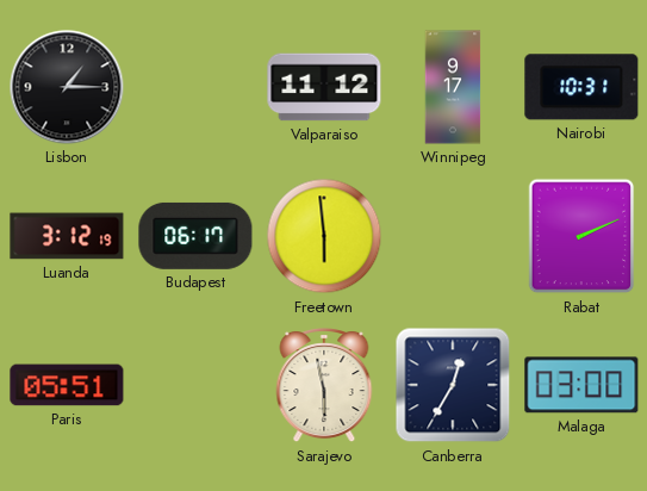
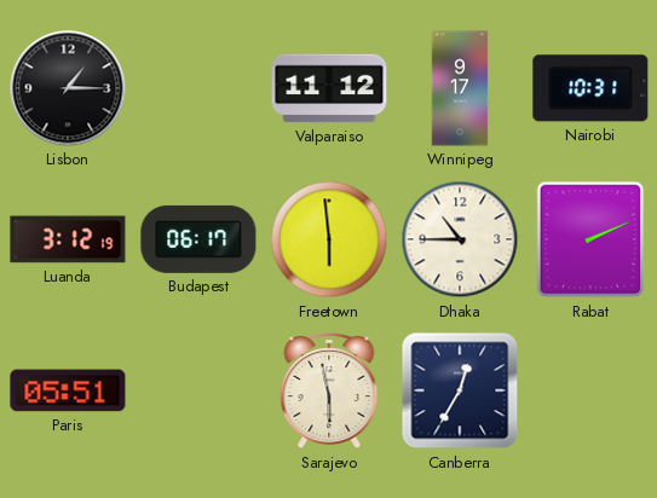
Dhaka: none -> 10:45 (460, 239)
Malaga: 03:00 -> none (581, 385)
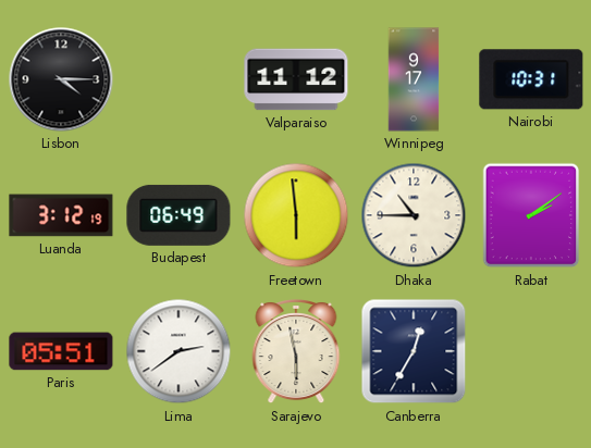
Lisbon: 1:15 -> 4:15 (61, 79)
Budapest: 06:17 -> 06:49 (178, 215)
Rabat: 2:11 -> 2:09 (531, 215)
Lima: none -> 2:39 (178, 351)
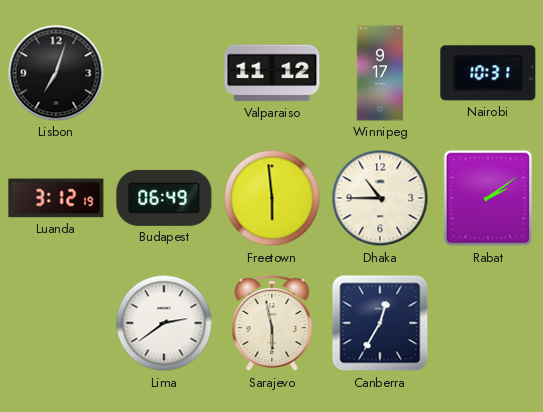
Lisbon: 4:15 -> 7:03 (56, 73)
Paris: 05:51 -> none (61, 351)
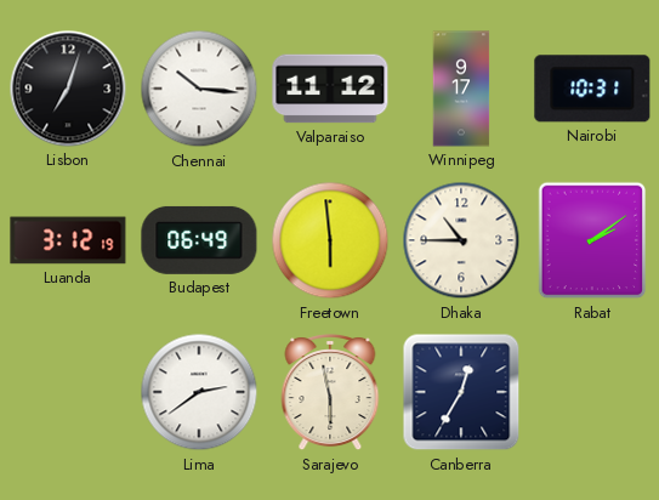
Chennai: none -> 10:16 (199, 89)
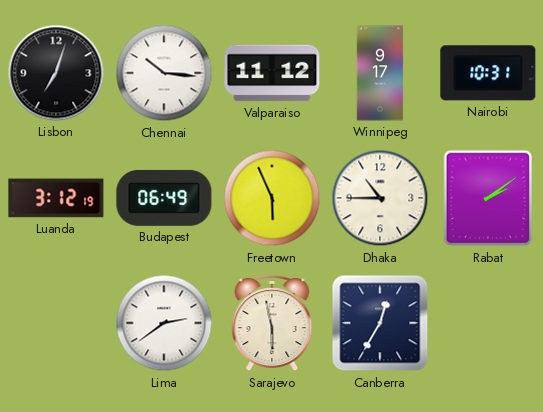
Freetown: 5:59 -> 5:56 (272, 198)
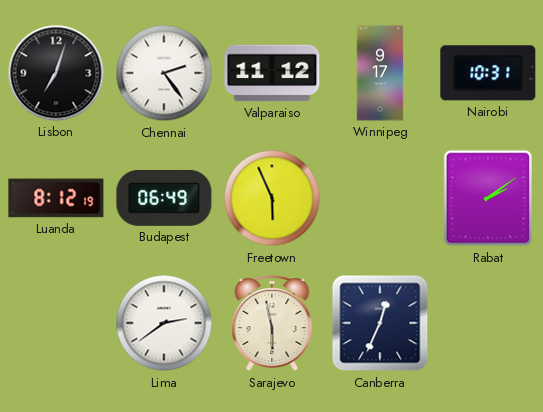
Chennai: 10:16 -> 2:24 (164, 73)
Luanda: 3:12 -> 8:12 (56, 198)
Dhaka: 10:45 -> none (380, 198)
Canberra: 12:35 -> 12:34 (380, 323)
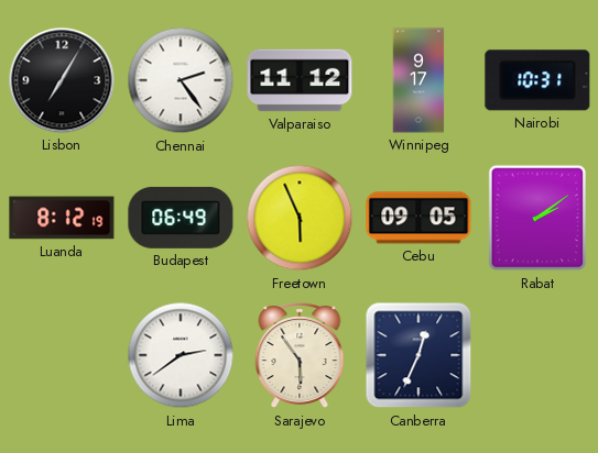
Lisbon: 7:03 -> 7:05 (62, 80)
Cebu: none -> 09:05 (418, 218)
Sarajevo: 5:58 -> 5:54 (300, 356)
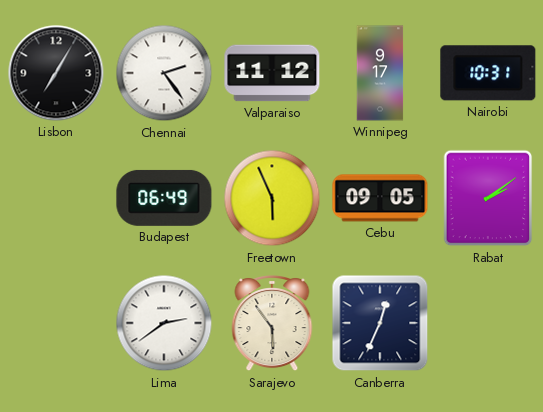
Luanda: 8:12 -> none (62, 218)
